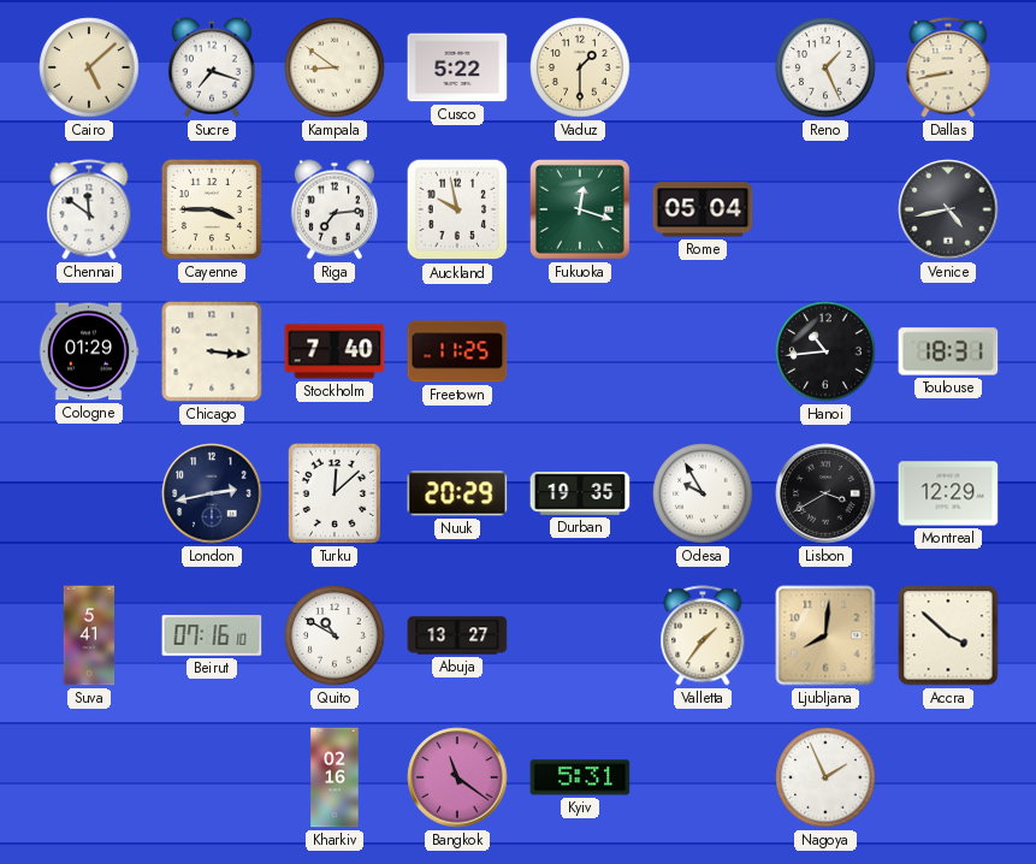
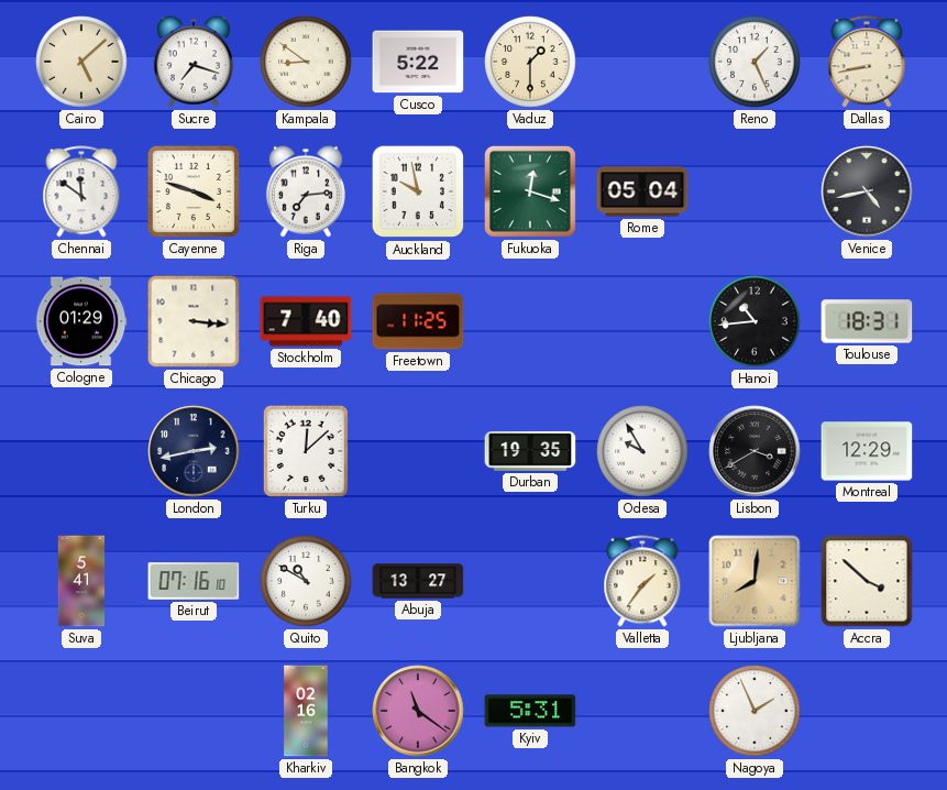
Cayenne: 3:45 -> 3:48 (194, 191)
Nuuk: 20:29 -> none (457, 493)
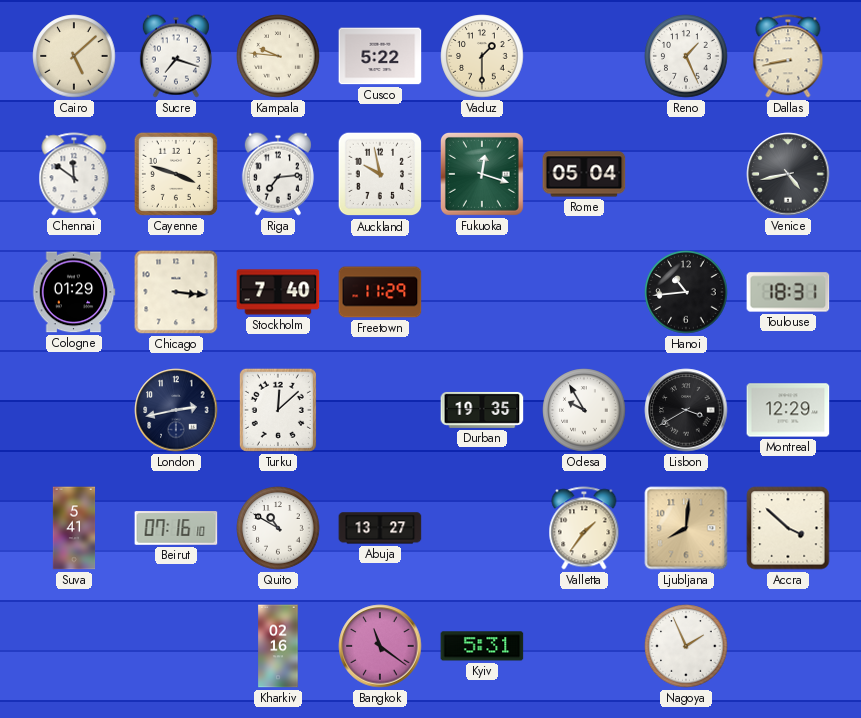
Kampala: 8:51 -> 9:46 (278, 56)
Freetown: 11:25 -> 11:29 (380, 292)
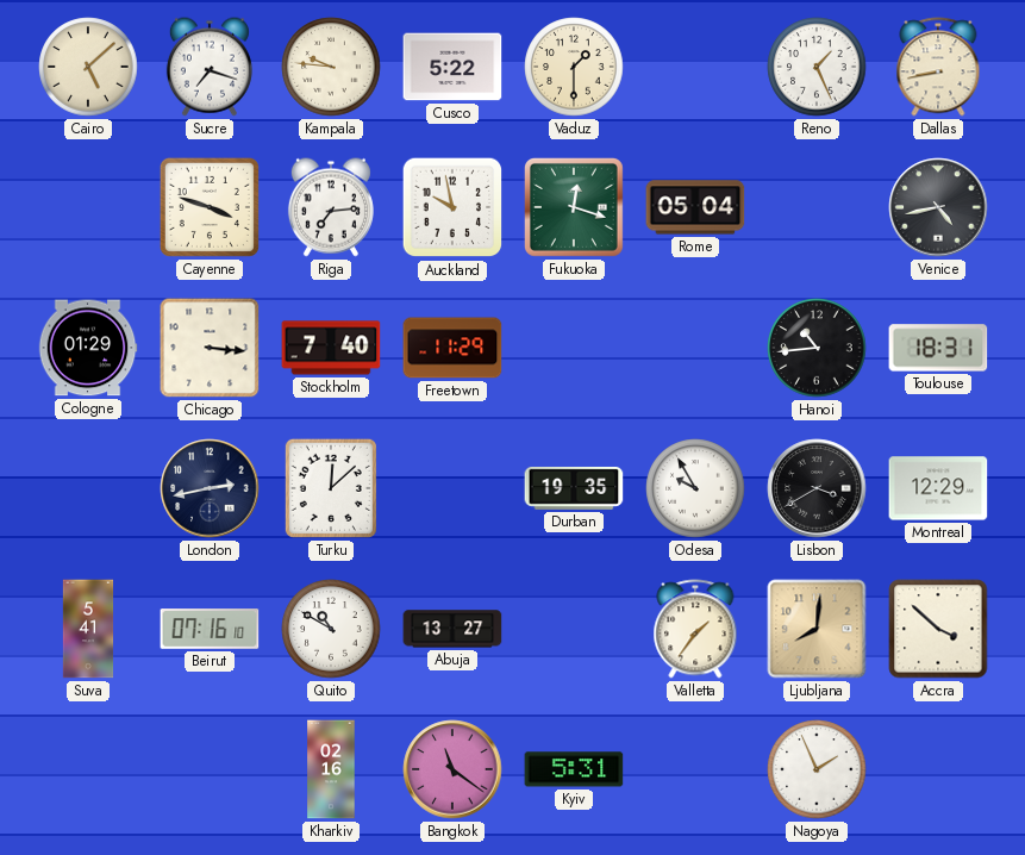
Chennai: 11:51 -> none (74, 174)
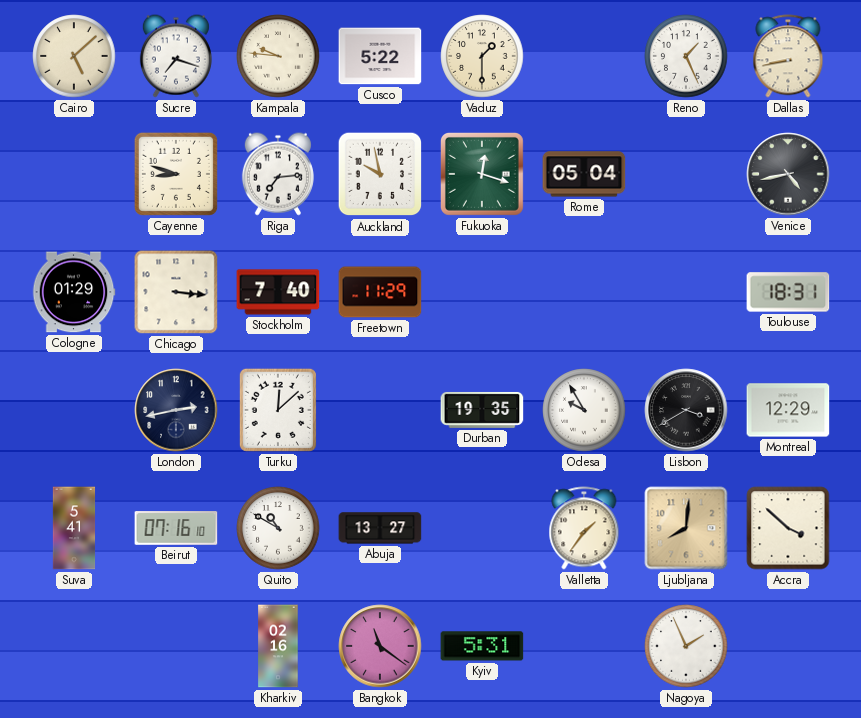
Cayenne: 3:48 -> 8:48 (176, 174)
Hanoi: 10:44 -> none (817, 348)
